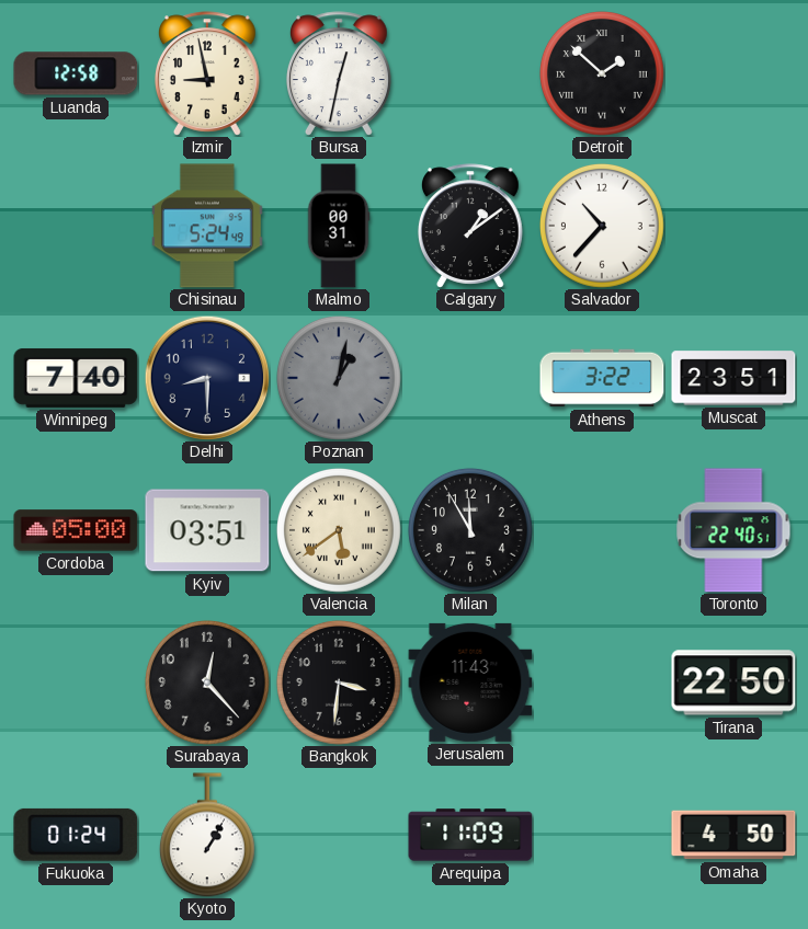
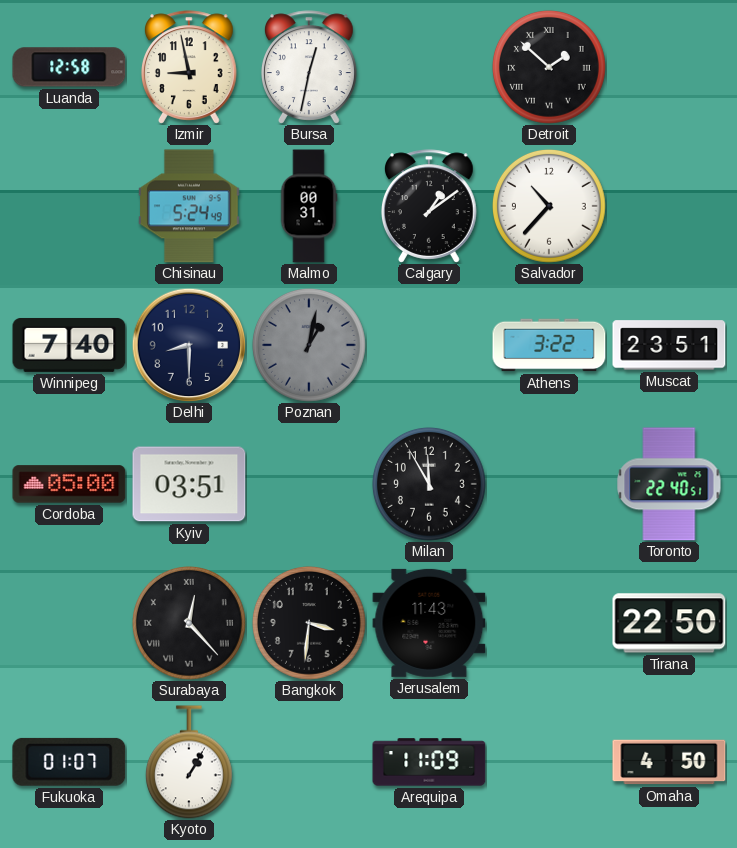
Valencia: 5:39 -> none (339, 530)
Surabaya numerals: Arabic -> Roman (189, 623)
Fukuoka: 01:24 -> 01:07 (69, 762)
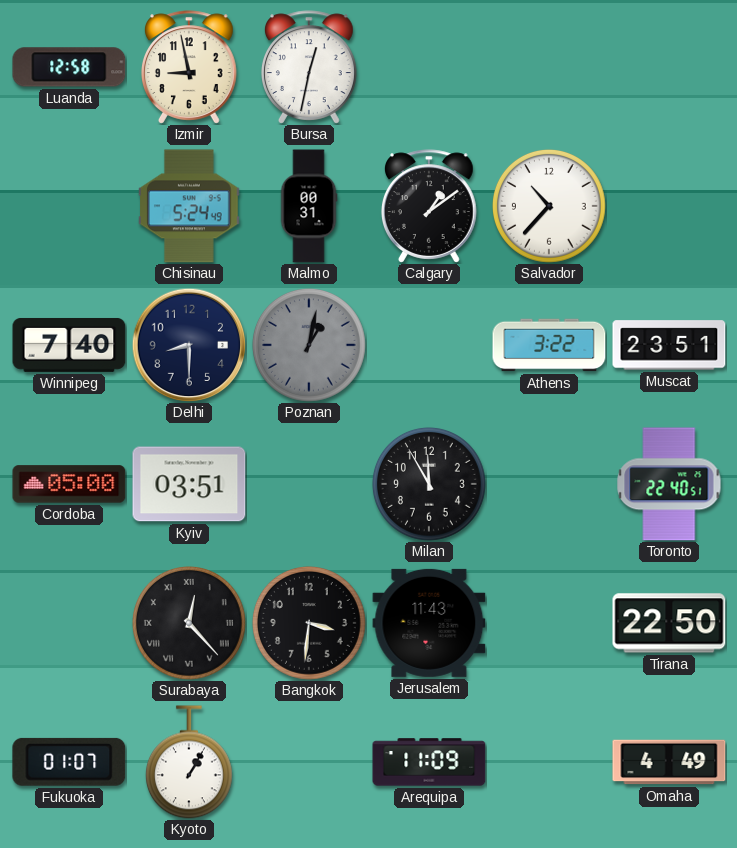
Detroit: 1:52 -> none (549, 67)
Omaha: 4:50 -> 4:49 (669, 762)
